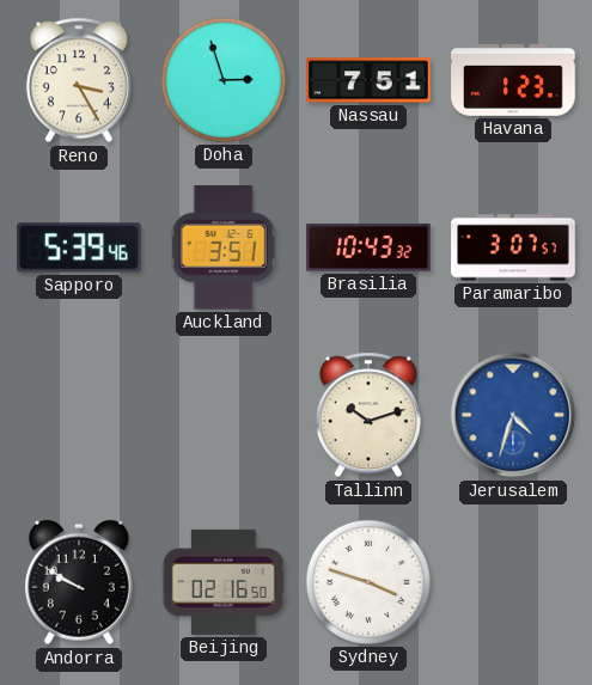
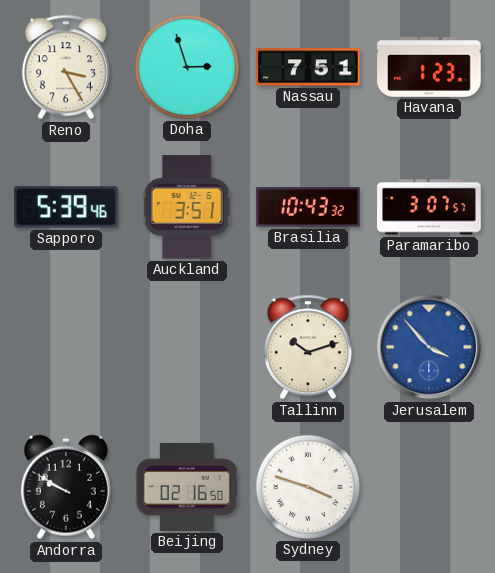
Jerusalem: 4:33 -> 3:53 (429, 347)
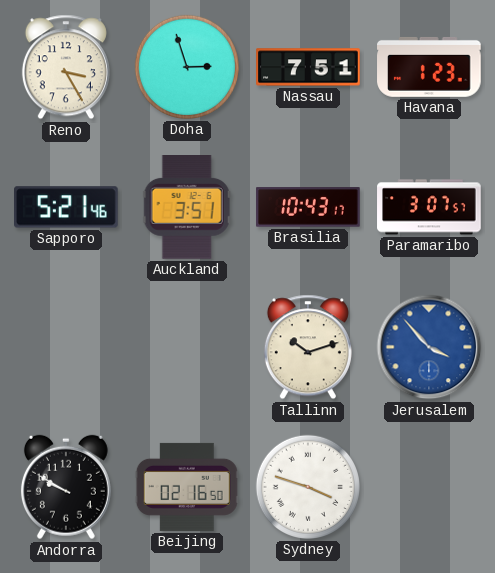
Sapporo: 5:39 -> 5:21 (67, 207)
Brasilia: 10:43:32 -> 10:43:17 (308, 207)
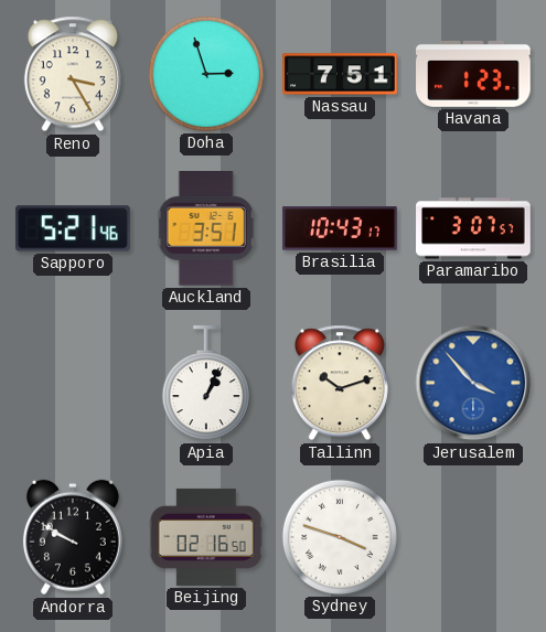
Apia: none -> 1:04 (206, 384)
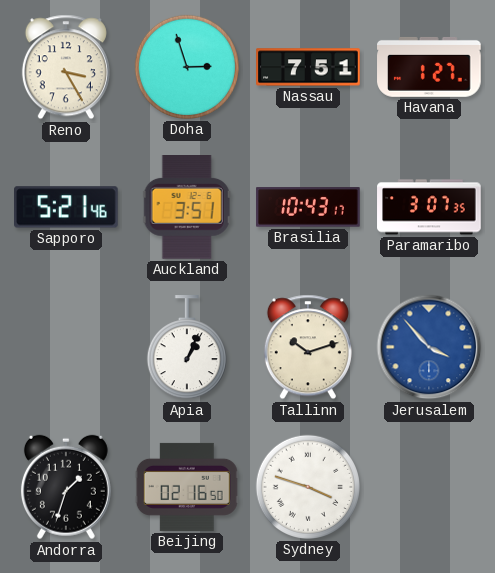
Havana: 1:23 -> 1:27 (429, 67)
Paramaribo: 3:07:57 -> 3:07:35 (429, 207)
Andorra: 9:50 -> 1:33 (66, 487)
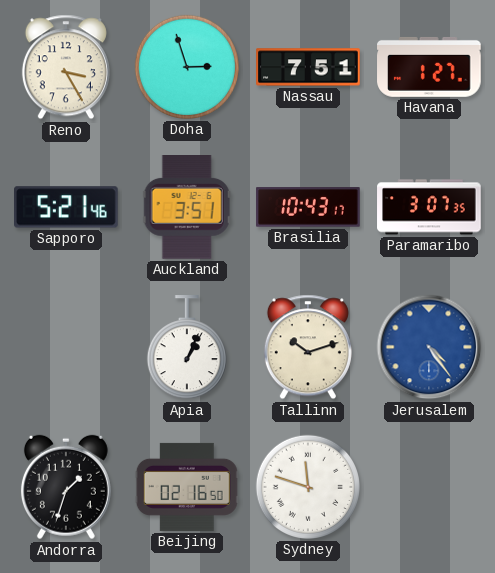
Jerusalem: 3:53 -> 4:24 (429, 347)
Sydney: 3:48 -> 11:48 (308, 487)
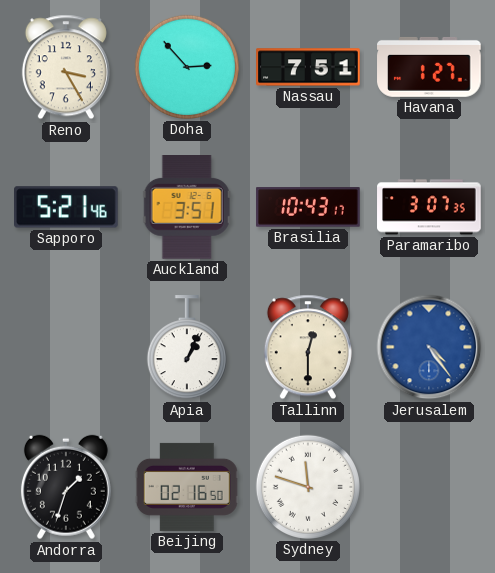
Doha: 2:57 -> 2:53 (187, 67)
Tallinn: 10:12 -> 12:30 (308, 347)
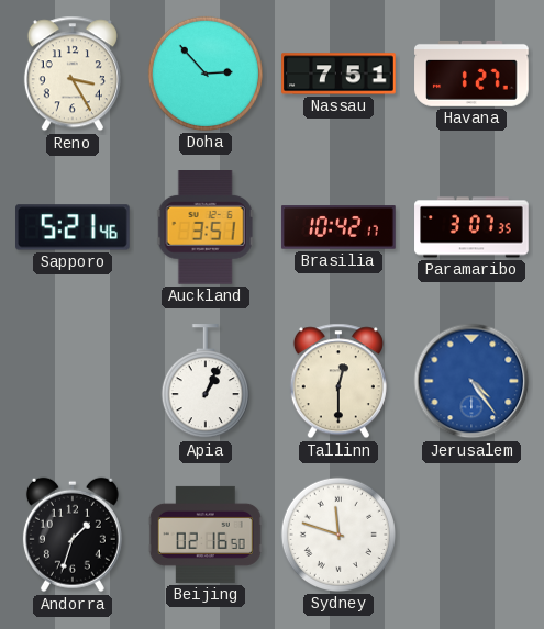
Brasilia: 10:43 -> 10:42 (338, 227)
